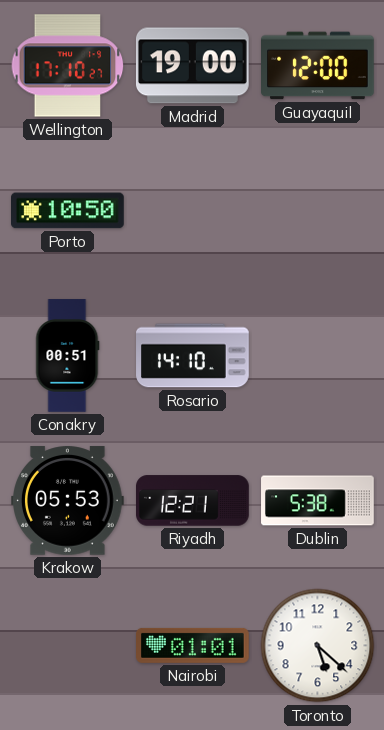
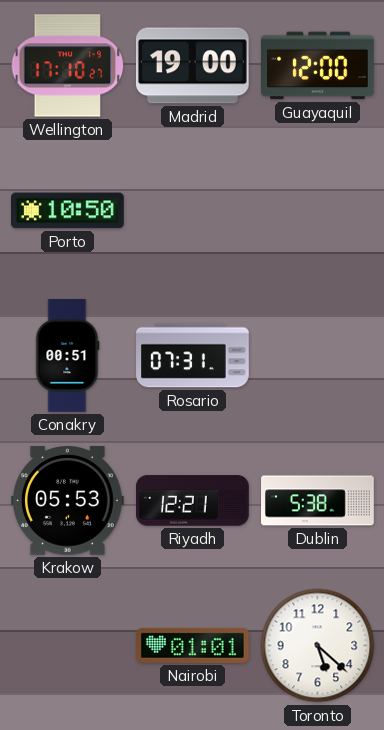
Rosario: 14:10 -> 07:31 (193, 356)
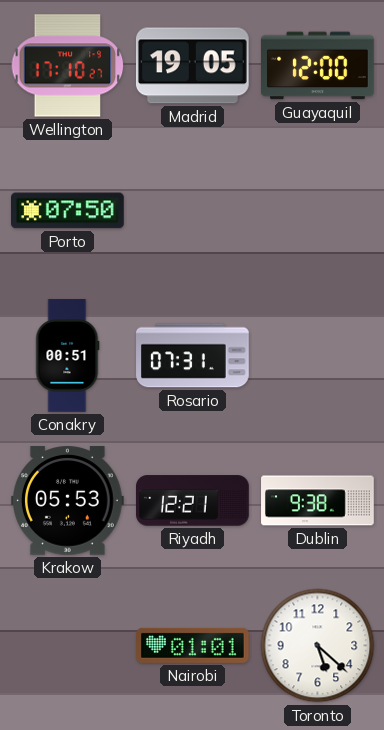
Madrid: 19:00 -> 19:05 (192, 66)
Porto: 10:50 -> 07:50 (68, 211)
Dublin: 5:38 -> 9:38 (318, 501)
